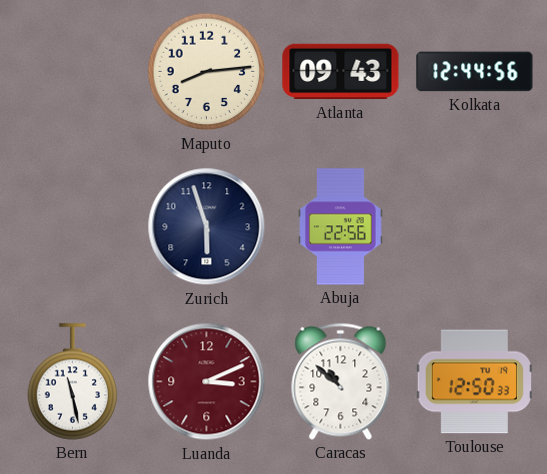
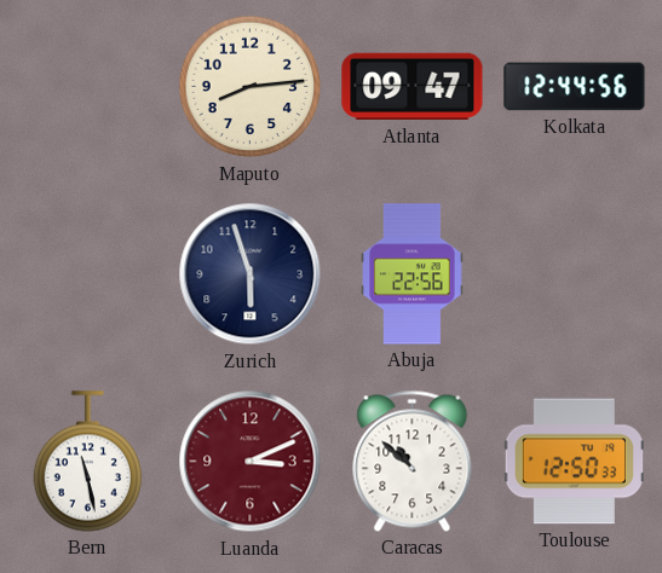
Atlanta: 09:43 -> 09:47 (413, 87)
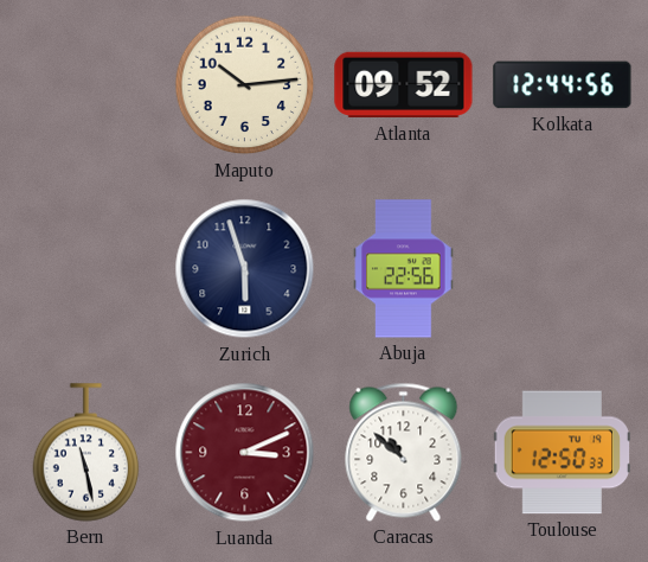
Maputo: 8:14 -> 10:14 (245, 85)
Atlanta: 09:47 -> 09:52 (404, 85)
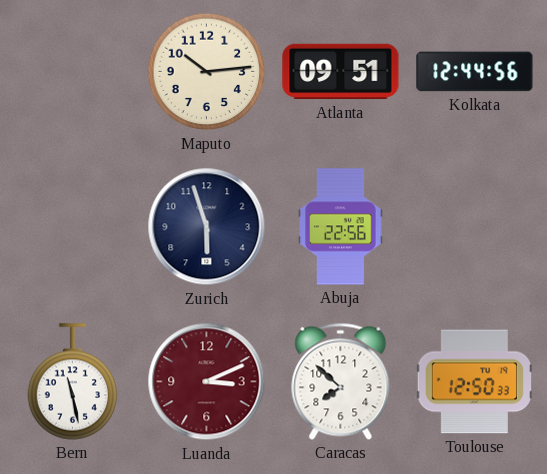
Atlanta: 09:52 -> 09:51 (341, 72)
Caracas: 10:52 -> 7:52 (341, 381)
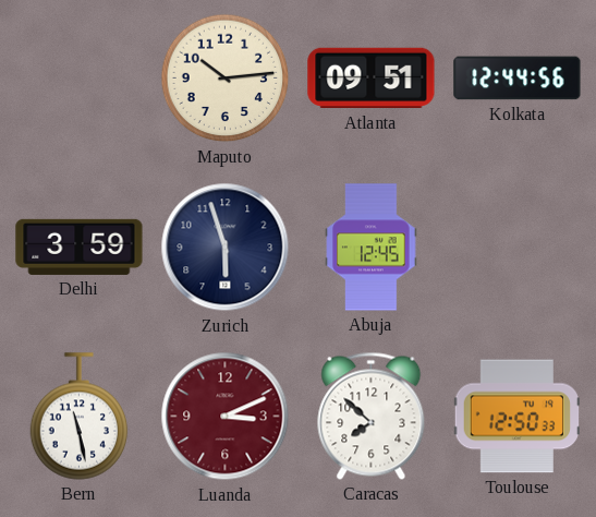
Delhi: none -> 3:59 (80, 247)
Abuja: 22:56 -> 12:45 (372, 248)
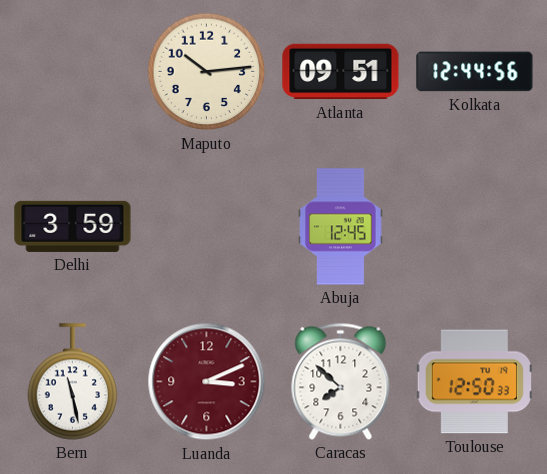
Zurich: 5:57 -> none (226, 248)
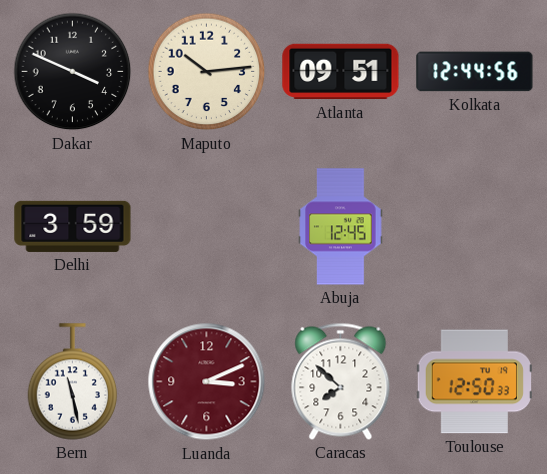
Dakar: none -> 3:49 (73, 72)
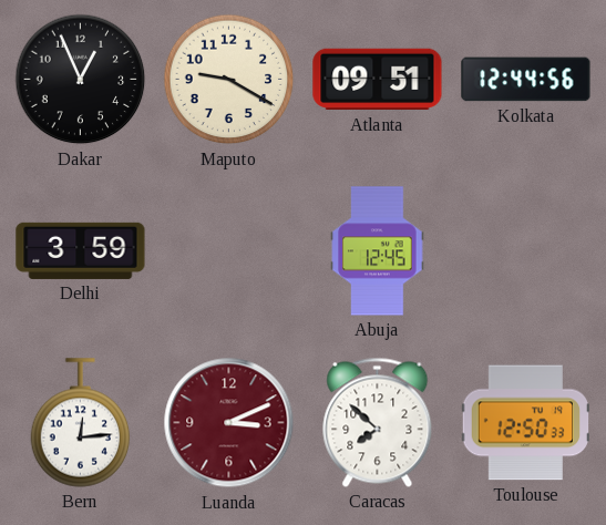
Dakar: 3:49 -> 12:56 (81, 80)
Maputo: 10:14 -> 9:20 (229, 80)
Bern: 11:28 -> 12:14 (81, 423)
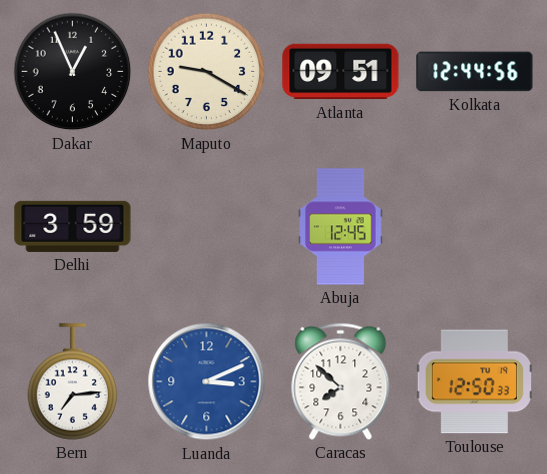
Bern: 12:14 -> 7:14 (73, 382)
Luanda dial: burgundy -> blue (207, 382)
